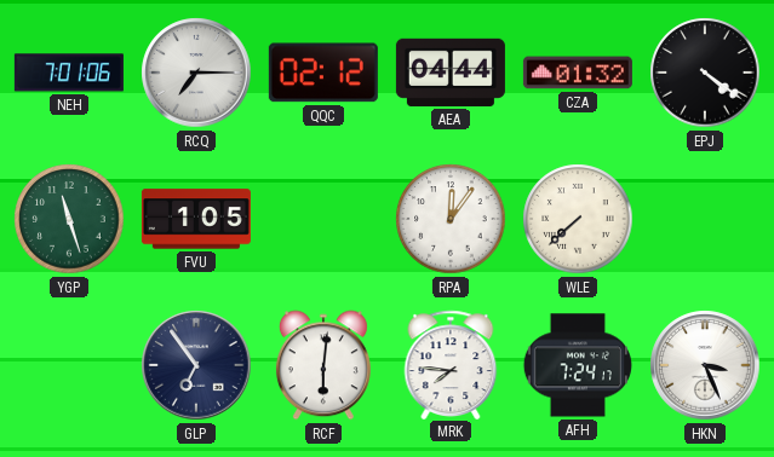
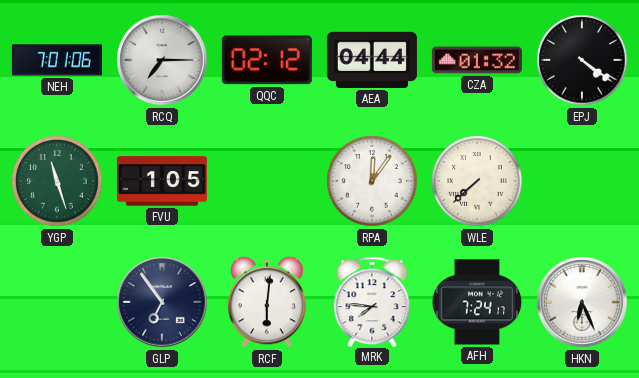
HKN: 3:26 -> 6:26 (582, 302)
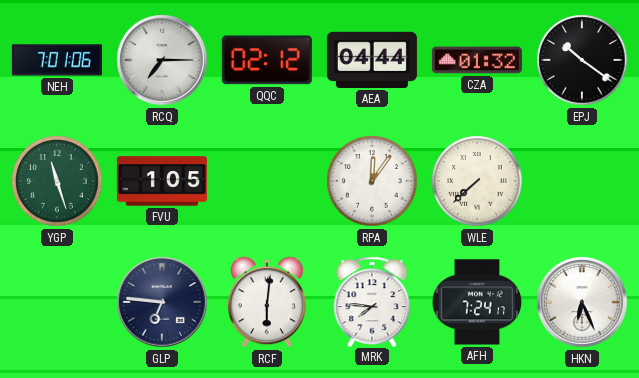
EPJ: 4:21 -> 10:21 (582, 60)
GLP: 6:54 -> 6:46 (162, 302)
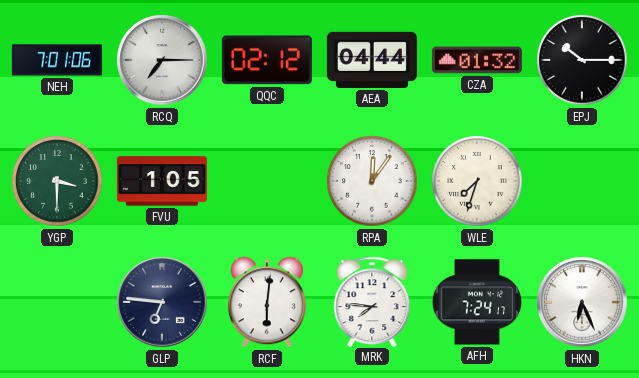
EPJ: 10:21 -> 10:15 (582, 60)
YGP: 11:27 -> 3:30 (57, 181)
WLE: 7:38 -> 7:33 (477, 181)
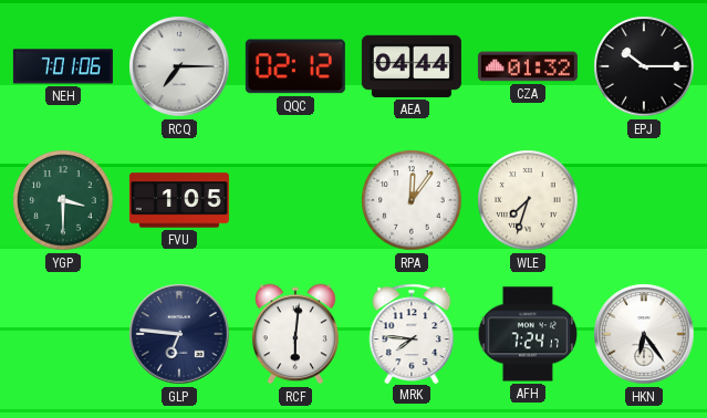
HKN: 6:26 -> 6:24 (644, 334)
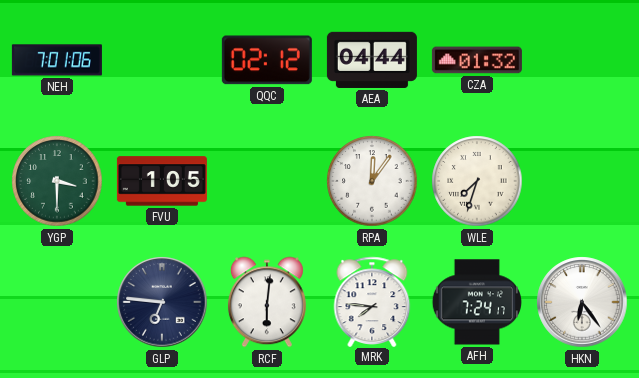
RCQ: 7:15 -> none (179, 66)
EPJ: 10:15 -> none (644, 66)
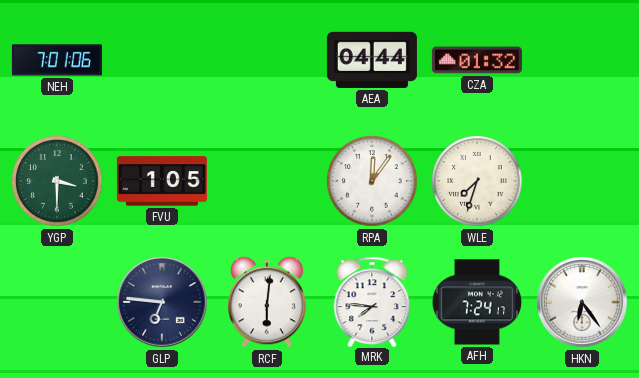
QQC: 02:12 -> none (267, 60)
